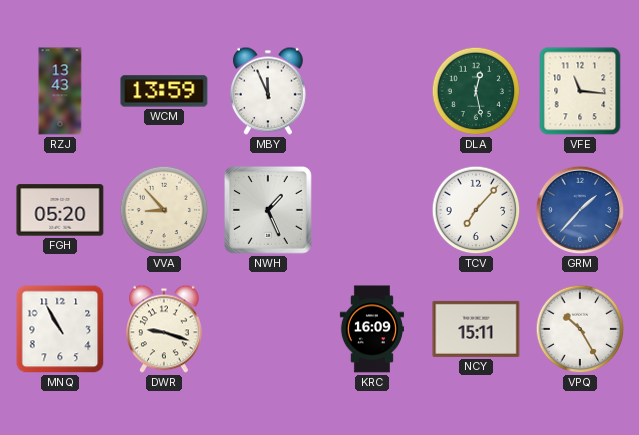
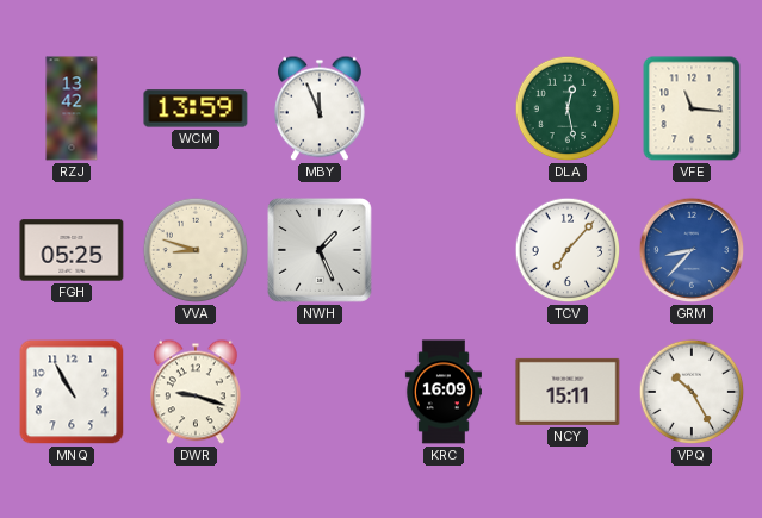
RZJ: 13:43 -> 13:42 (72, 108)
FGH: 05:20 -> 05:25 (72, 250)
VVA: 8:53 -> 8:48 (196, 250)
GRM: 1:37 -> 8:37 (692, 250)
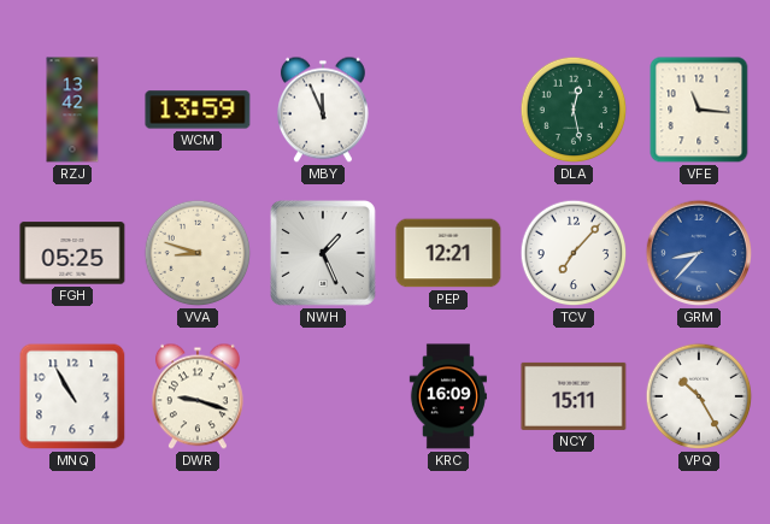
PEP: none -> 12:21 (448, 253)
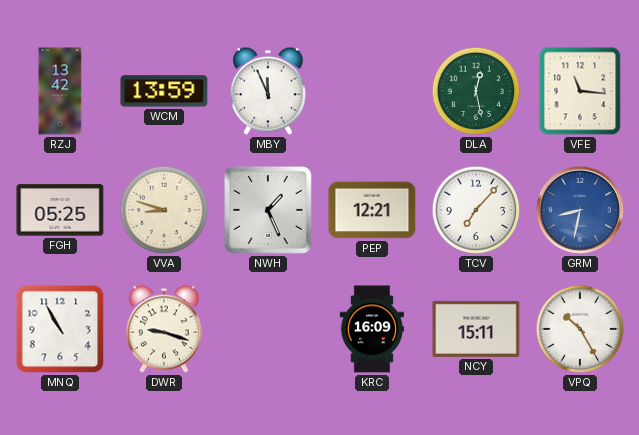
GRM: 8:37 -> 8:32 (580, 210)
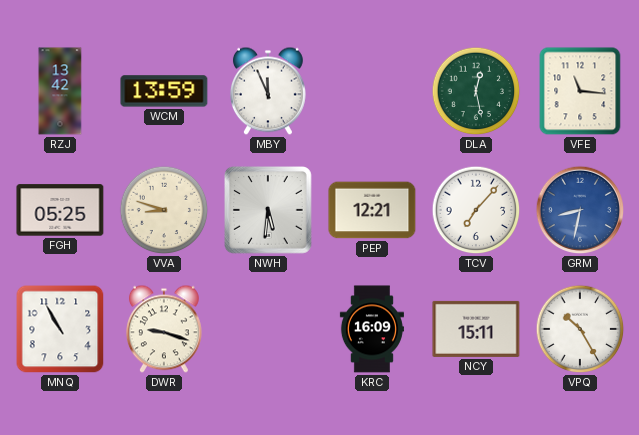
NWH: 1:26 -> 5:31 (269, 211)
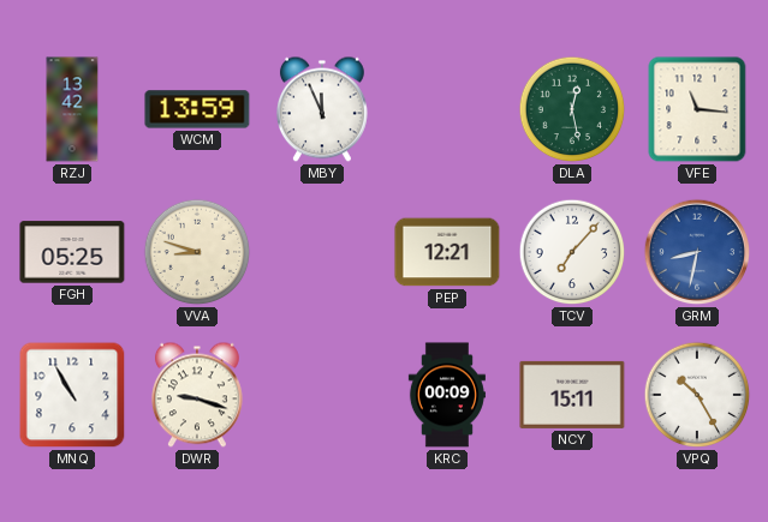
NWH: 5:31 -> none (269, 211)
KRC: 16:09 -> 00:09 (447, 395)
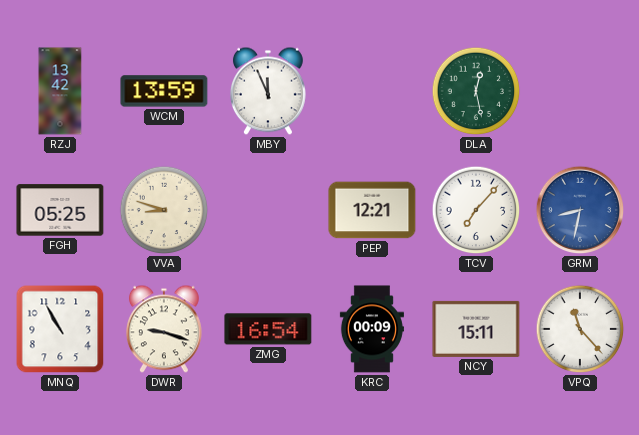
VFE: 11:16 -> none (697, 109)
ZMG: none -> 16:54 (268, 329)
VPQ: 10:25 -> 11:23 (580, 329)
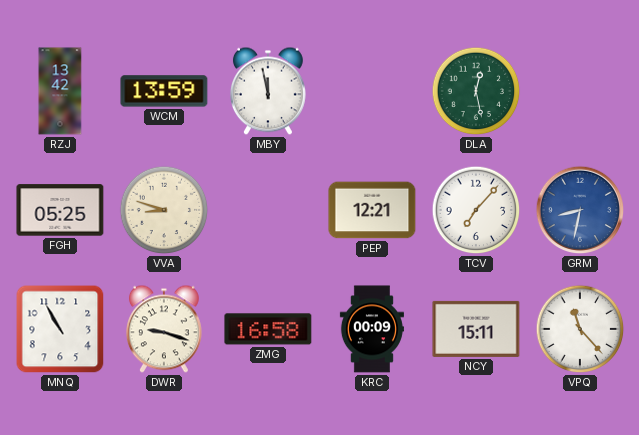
MBY: 11:56 -> 11:58 (268, 91)
ZMG: 16:54 -> 16:58 (268, 329)
